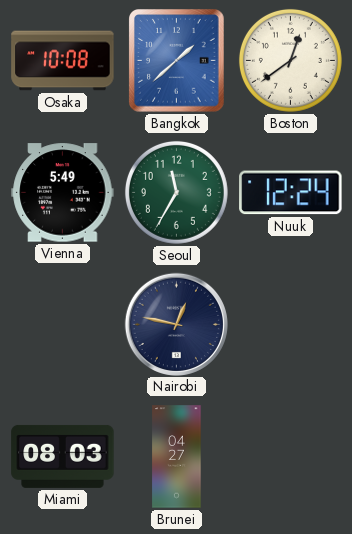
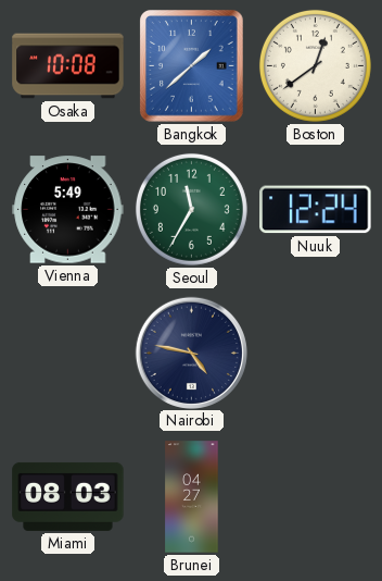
Nairobi: 12:47 -> 4:47 (191, 353)
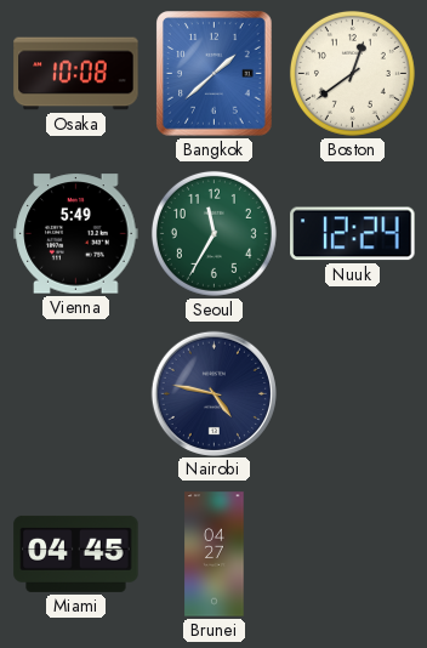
Miami: 08:03 -> 04:45 (76, 553)
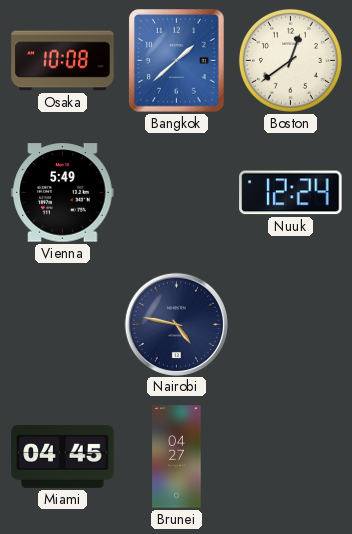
Seoul: 11:35 -> none (213, 233)
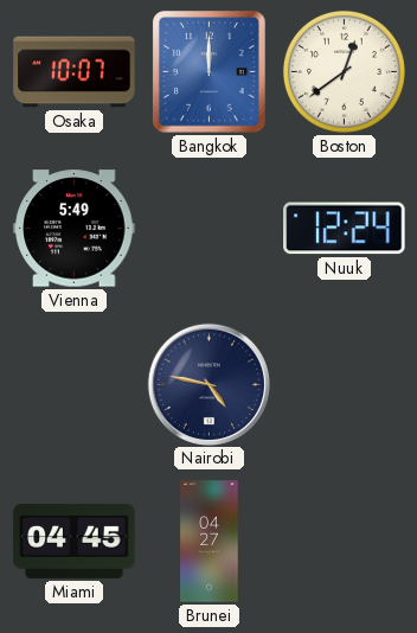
Osaka: 10:08 -> 10:07 (75, 72)
Bangkok: 1:38 -> 12:00 (210, 72)
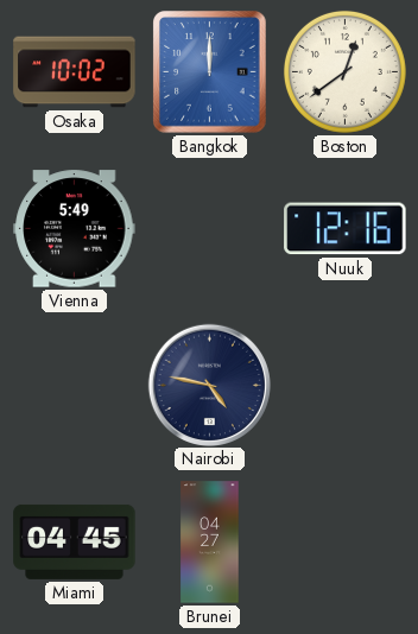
Osaka: 10:07 -> 10:02 (75, 72)
Nuuk: 12:24 -> 12:16 (346, 229)
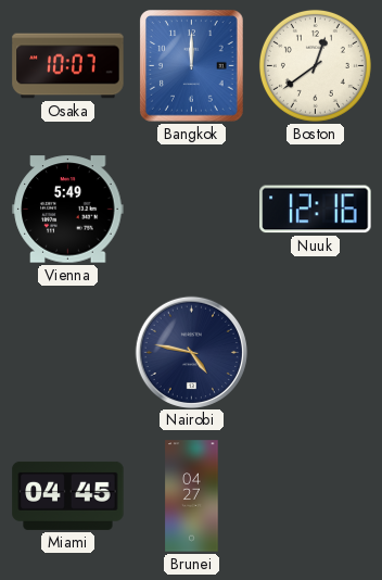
Osaka: 10:02 -> 10:07 (68, 66)
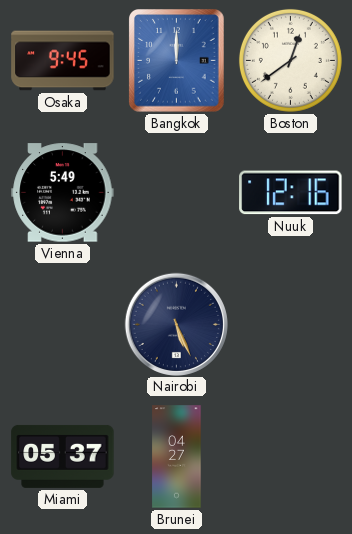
Osaka: 10:07 -> 9:45 (63, 61)
Nairobi: 4:47 -> 5:26 (176, 324)
Miami: 04:45 -> 05:37 (63, 456)
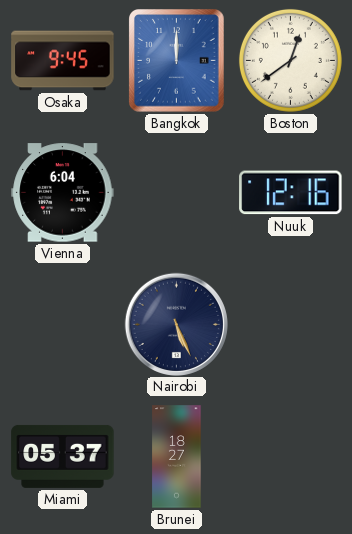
Vienna: 5:49 -> 6:04 (63, 193)
Brunei: 04:27 -> 18:27 (177, 457)
